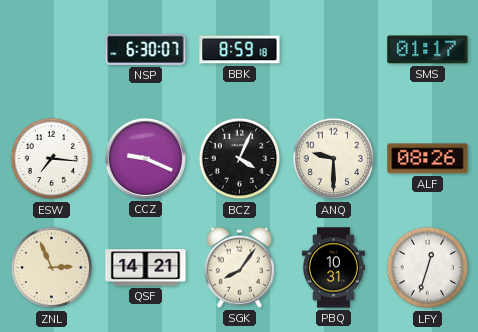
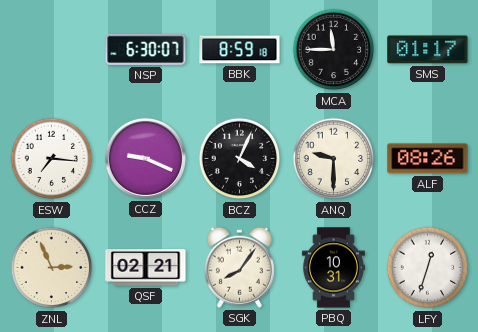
MCA: none -> 11:45 (334, 50)
QSF: 14:21 -> 02:21 (146, 268)
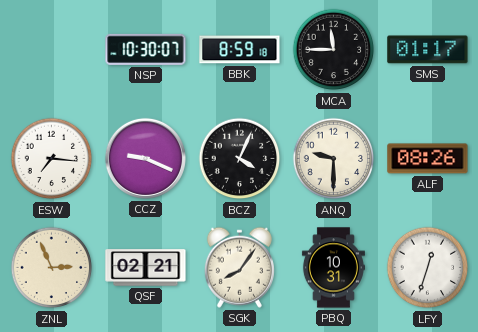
NSP: 6:30 -> 10:30 (146, 49)
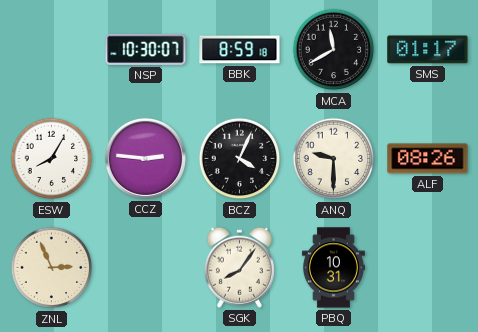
MCA: 11:45 -> 11:40 (334, 50)
ESW: 7:16 -> 8:05 (52, 159)
CCZ: 9:19 -> 2:46 (145, 158)
QSF: 02:21 -> none (146, 268)
LFY: 12:33 -> none (428, 268)
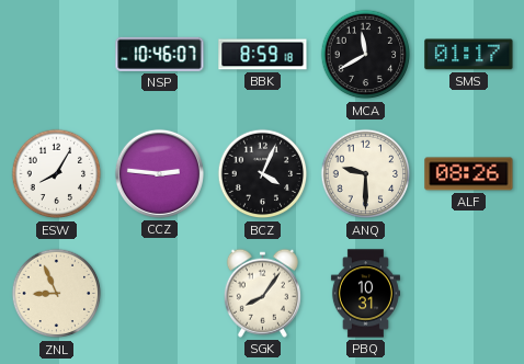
NSP: 10:30 -> 10:46 (160, 54)
ZNL: 2:56 -> 8:56 (57, 294)
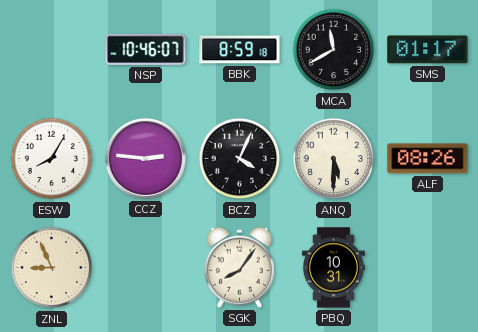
ANQ: 9:30 -> 5:30 (334, 159)
